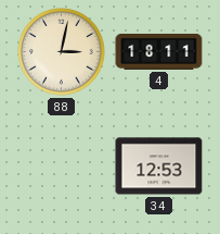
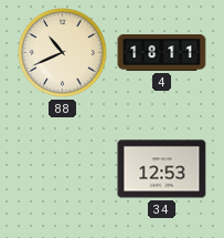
88: 3:02 -> 10:41 (63, 53)
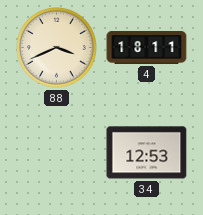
88: 10:41 -> 3:41 (57, 48)
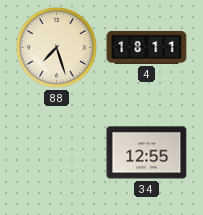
88: 3:41 -> 7:27 (57, 48)
34: 12:53 -> 12:55 (147, 153)
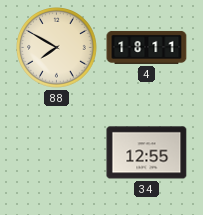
88: 7:27 -> 7:50 (57, 48)
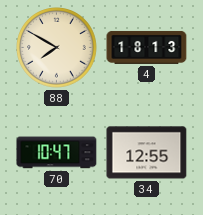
4: 18:11 -> 18:13 (147, 47)
70: none -> 10:47 (57, 153)
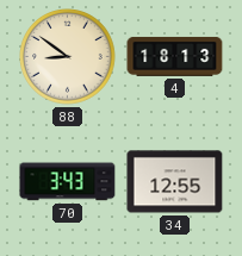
88: 7:50 -> 8:51 (68, 57)
70: 10:47 -> 3:43 (68, 182)
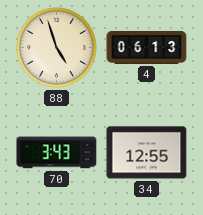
88: 8:51 -> 4:57 (57, 48)
4: 18:13 -> 06:13 (147, 47)
